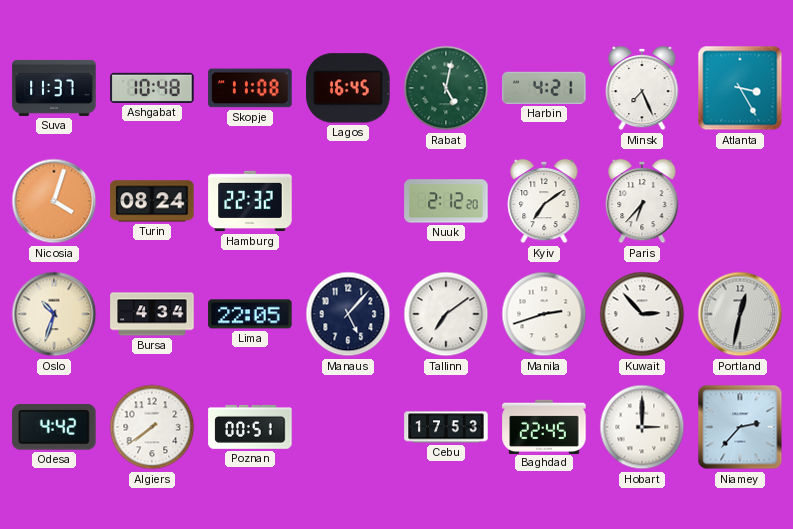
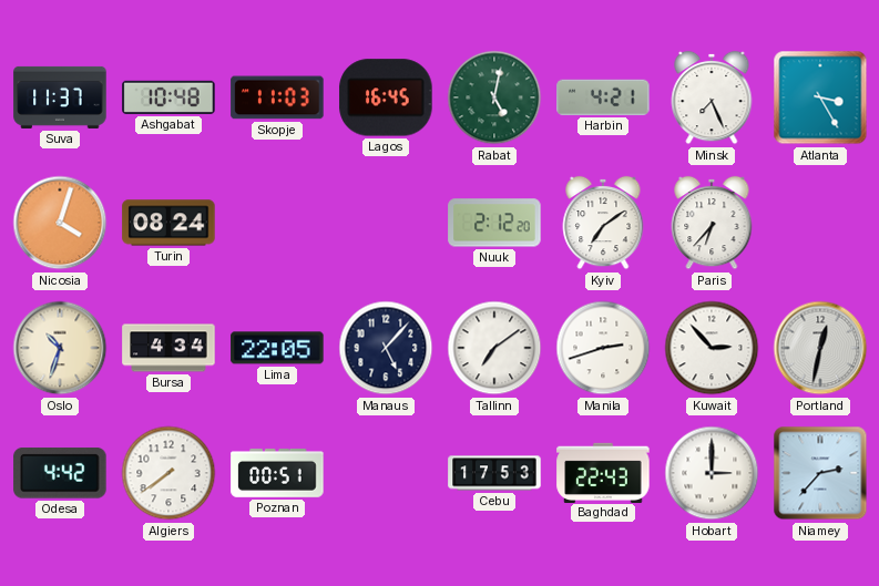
Skopje: 11:08 -> 11:03 (277, 97)
Hamburg: 22:32 -> none (250, 201)
Baghdad: 22:45 -> 22:43 (603, 472)
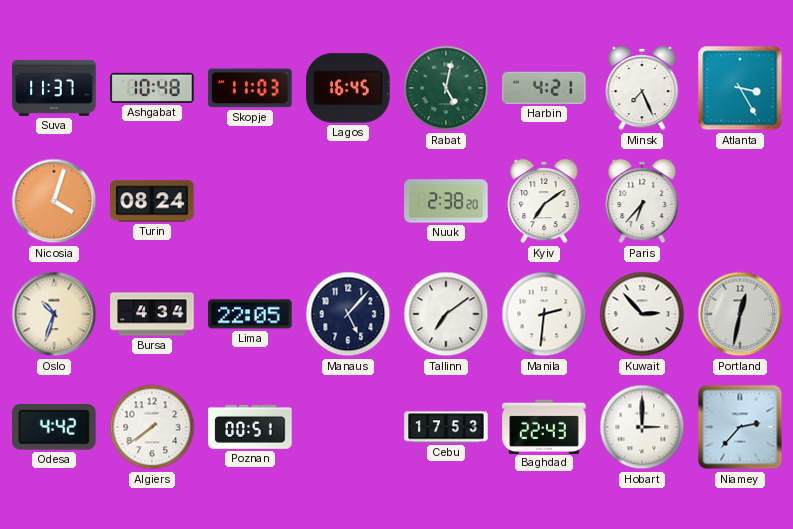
Nuuk: 2:12 -> 2:38 (446, 201)
Manila: 2:42 -> 2:31 (544, 314)
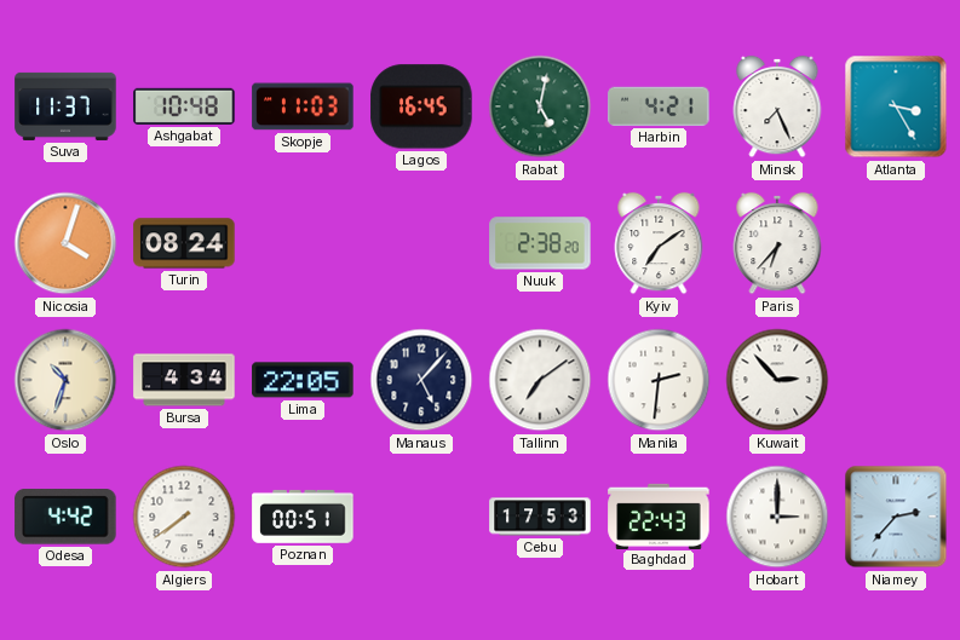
Portland: 12:32 -> none (740, 314)
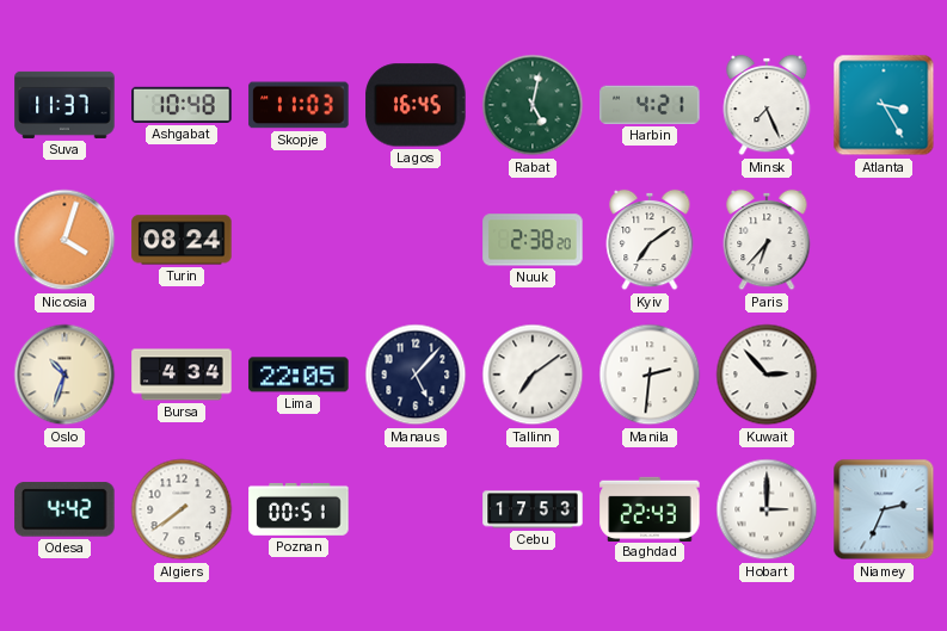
Niamey: 2:37 -> 2:34 (884, 509)
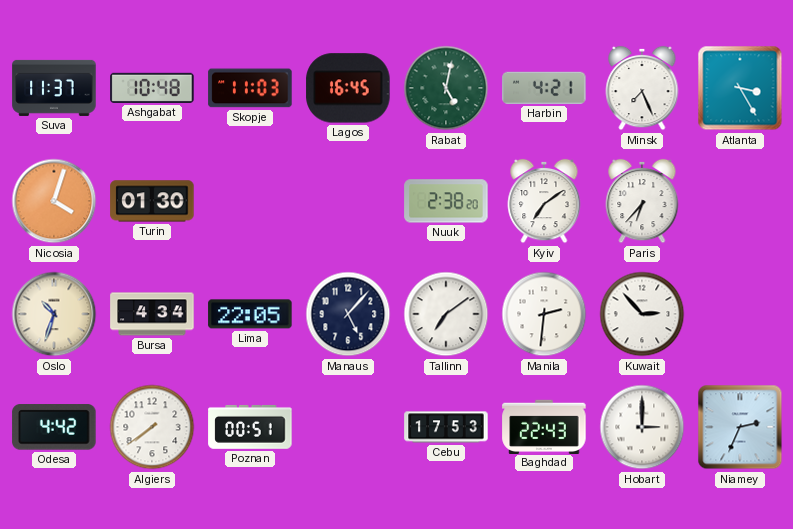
Turin: 08:24 -> 01:30 (152, 201)
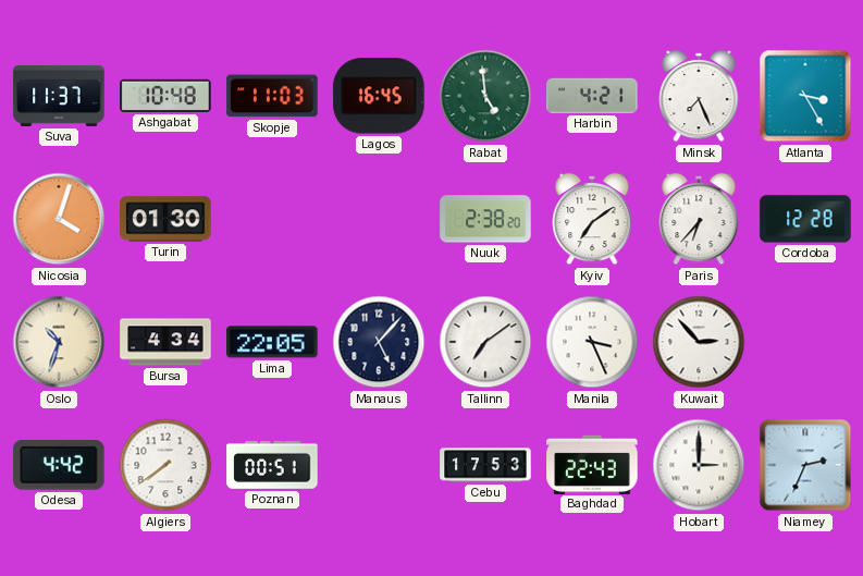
Rabat: 5:02 -> 4:59 (485, 96)
Cordoba: none -> 12:28 (805, 219)
Manila: 2:31 -> 3:26 (592, 342)
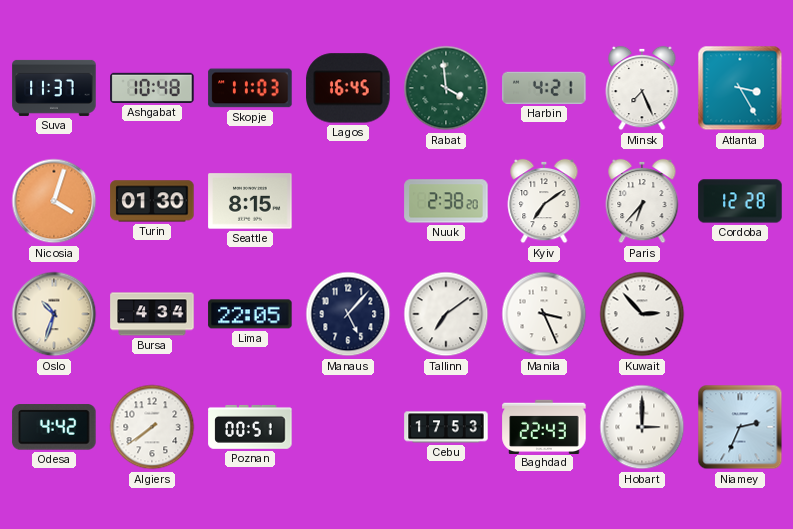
Rabat: 4:59 -> 3:59 (446, 88)
Seattle: none -> 8:15 (250, 201)
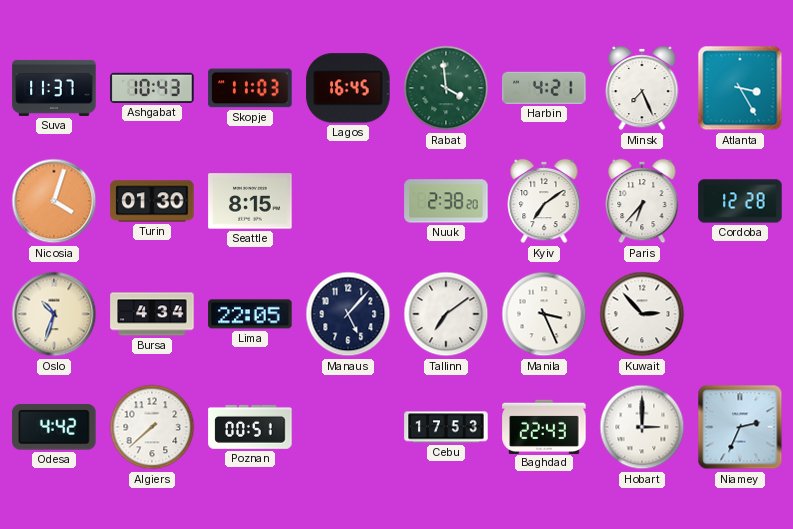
Ashgabat: 10:48 -> 10:43 (152, 88)
Algiers: 7:39 -> 7:38 (152, 427)
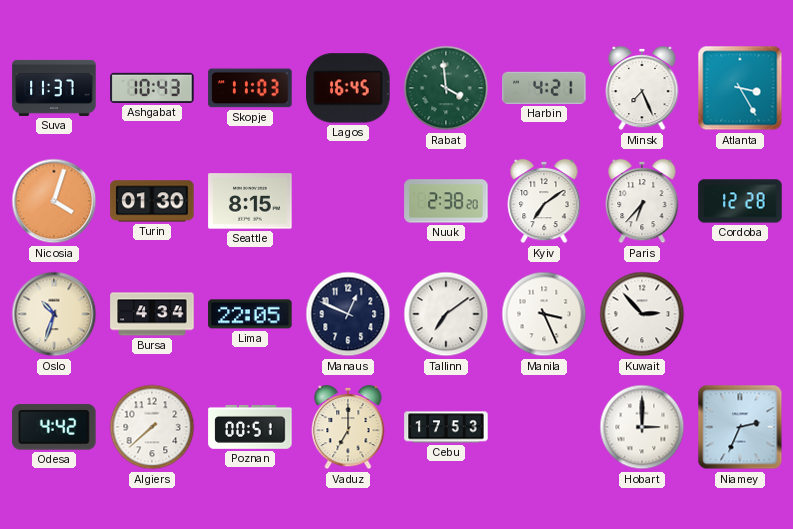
Manaus: 5:07 -> 12:49 (348, 314)
Vaduz: none -> 7:00 (348, 427)
Baghdad: 22:43 -> none (544, 426)
